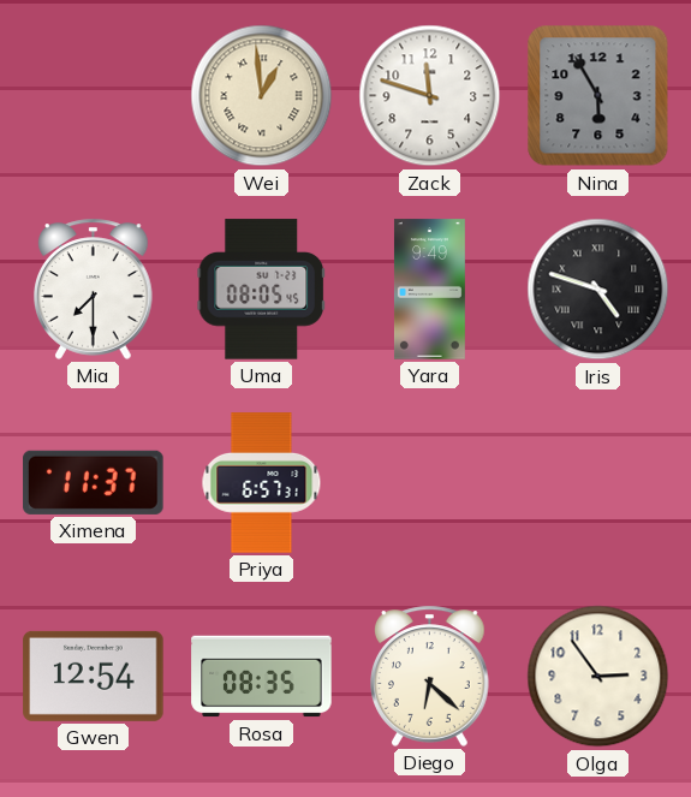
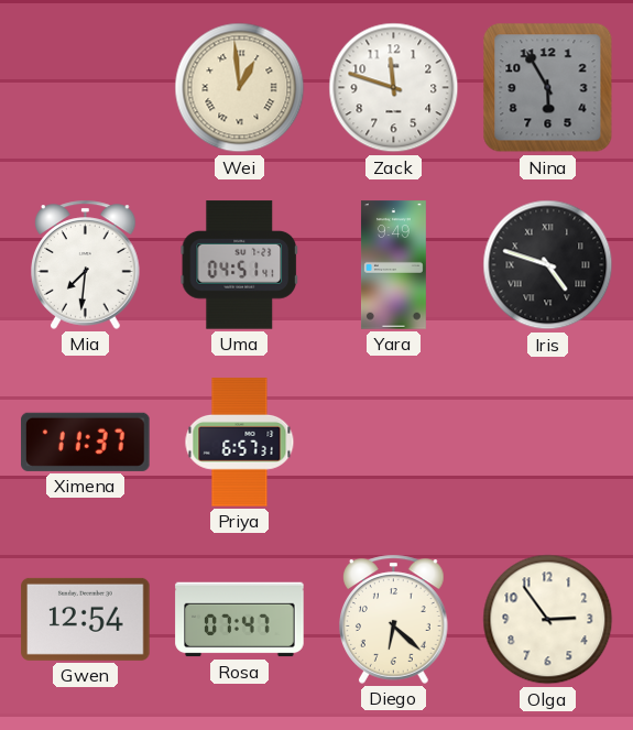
Mia: 7:30 -> 7:31 (86, 264)
Uma: 08:05 -> 04:51 (239, 265)
Rosa: 08:35 -> 07:47 (240, 620)
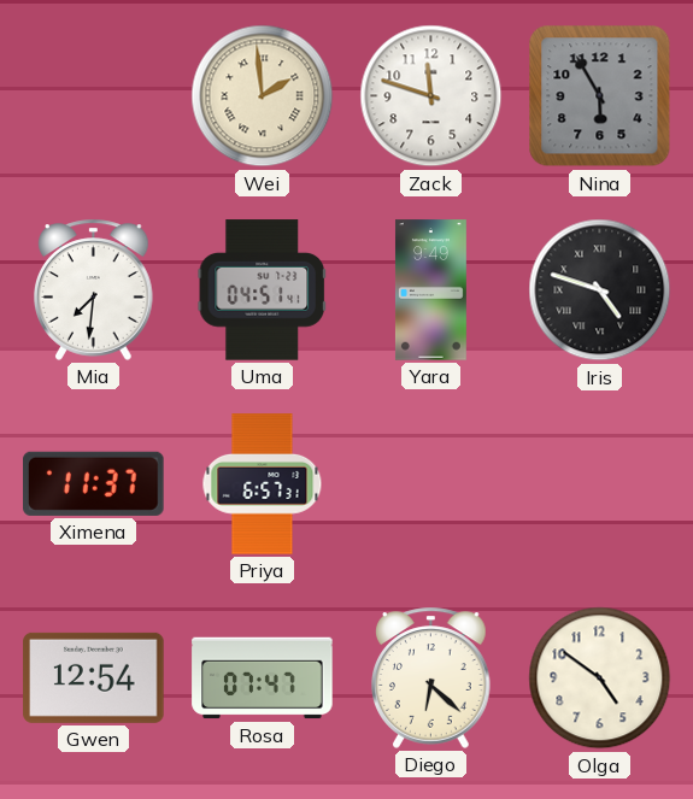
Wei: 12:59 -> 1:59 (263, 96)
Olga: 2:54 -> 4:51 (600, 678)
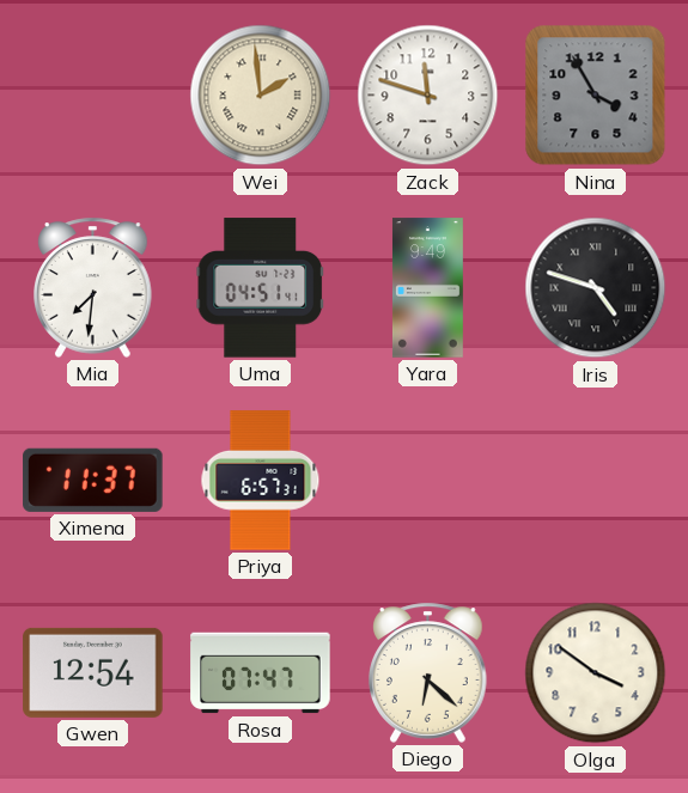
Nina: 5:55 -> 3:55 (596, 96)
Olga: 4:51 -> 3:51 (596, 673)
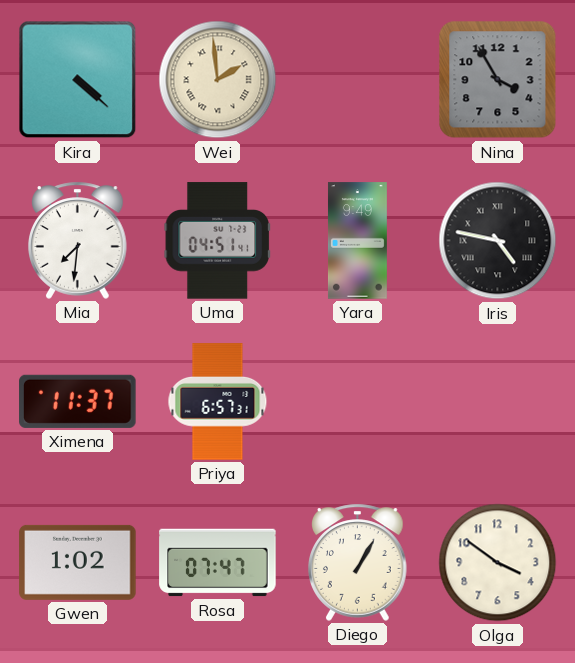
Kira: none -> 4:22 (78, 80)
Zack: 11:48 -> none (428, 96)
Iris: 4:48 -> 4:47 (498, 241)
Gwen: 12:54 -> 1:02 (78, 562)
Diego: 6:22 -> 1:05 (358, 562)
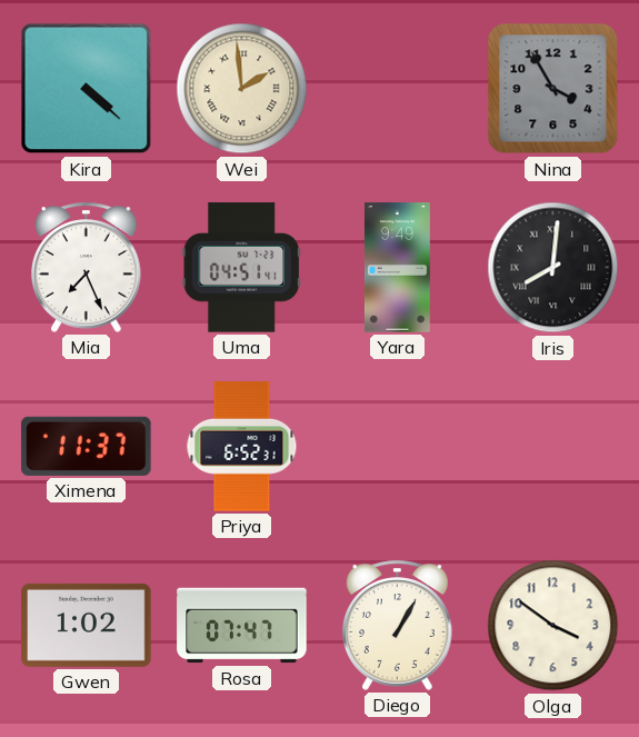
Mia: 7:31 -> 7:26 (87, 267)
Iris: 4:47 -> 8:01 (553, 268)
Priya: 6:57 -> 6:52 (242, 447)
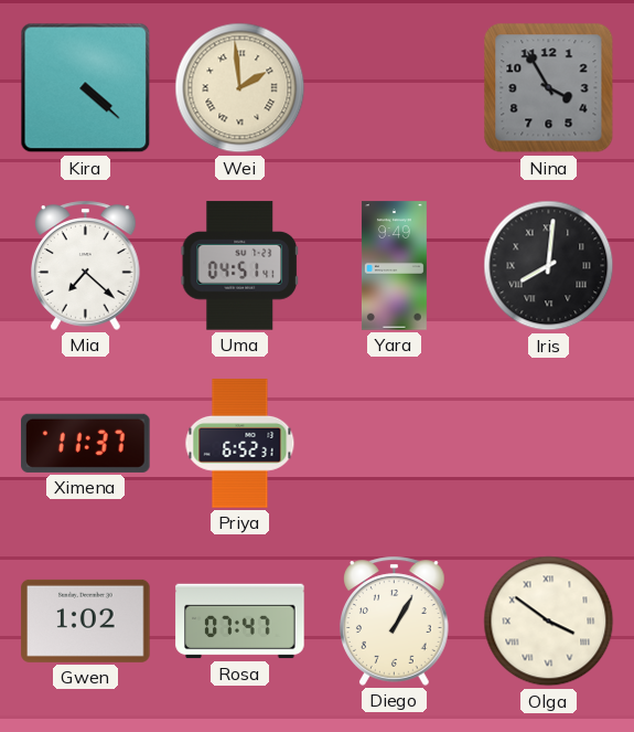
Mia: 7:26 -> 7:22 (86, 265)
Olga numerals: Arabic -> Roman (549, 622)
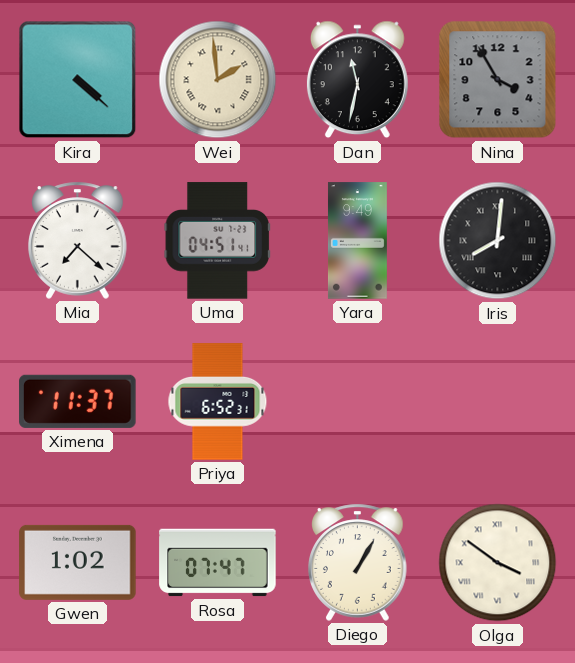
Dan: none -> 11:32 (357, 80)
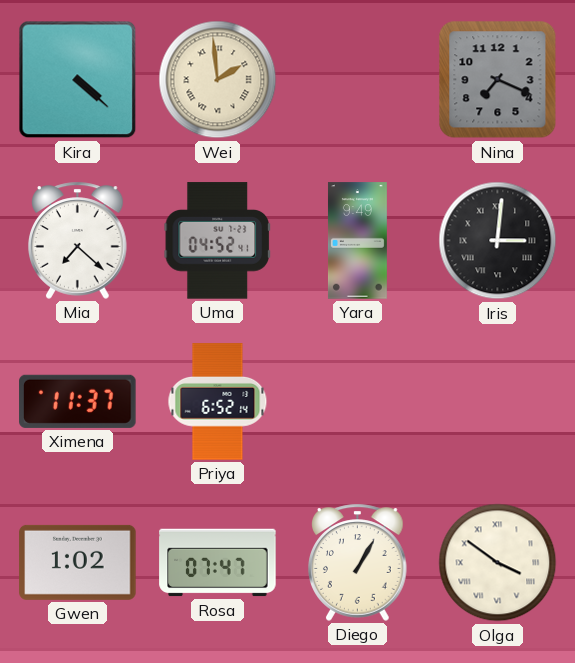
Dan: 11:32 -> none (357, 80)
Nina: 3:55 -> 7:19 (498, 80)
Uma: 04:51 -> 04:52 (217, 241)
Iris: 8:01 -> 3:01 (498, 241)
Priya: 6:52:31 -> 6:52:14 (218, 402)
